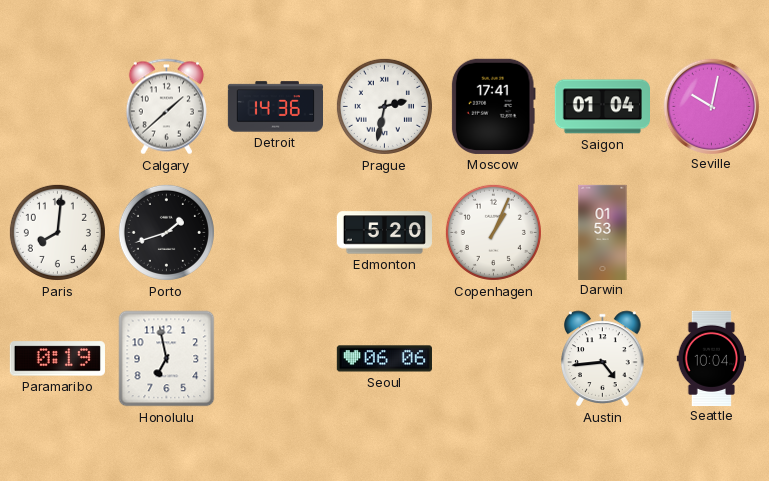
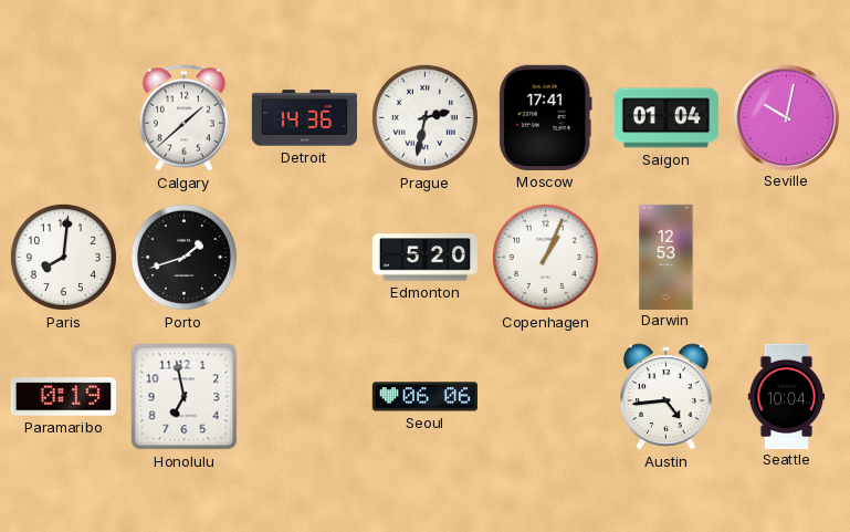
Darwin: 01:53 -> 12:53 (667, 257)
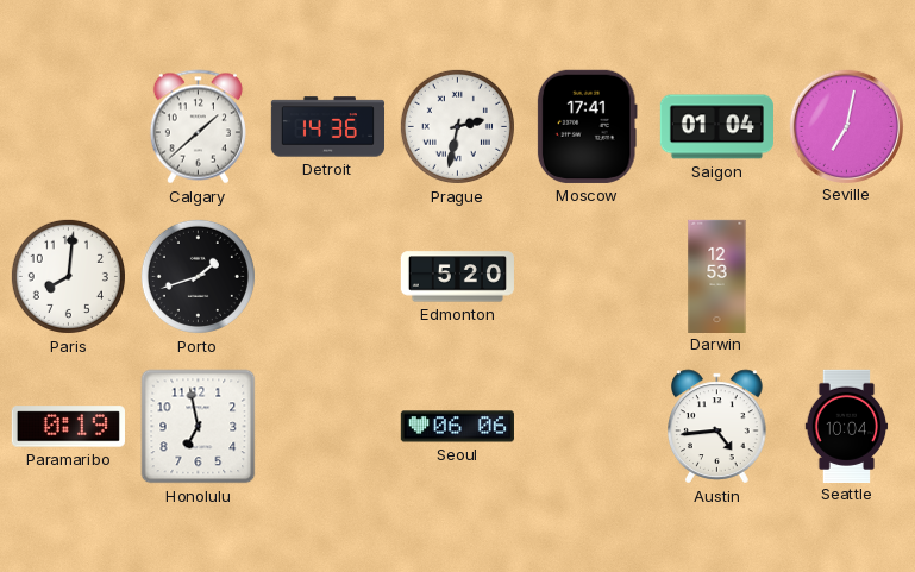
Seville: 10:02 -> 7:02 (846, 126)
Copenhagen: 1:04 -> none (545, 257)
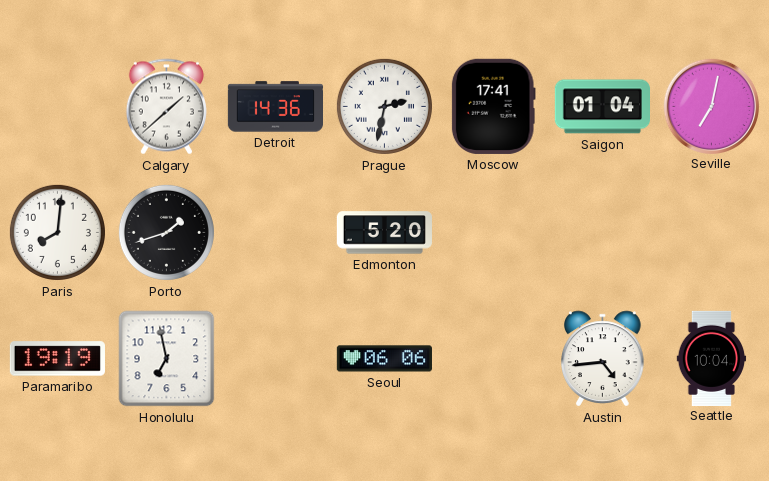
Darwin: 12:53 -> none (717, 276)
Paramaribo: 0:19 -> 19:19 (57, 359)
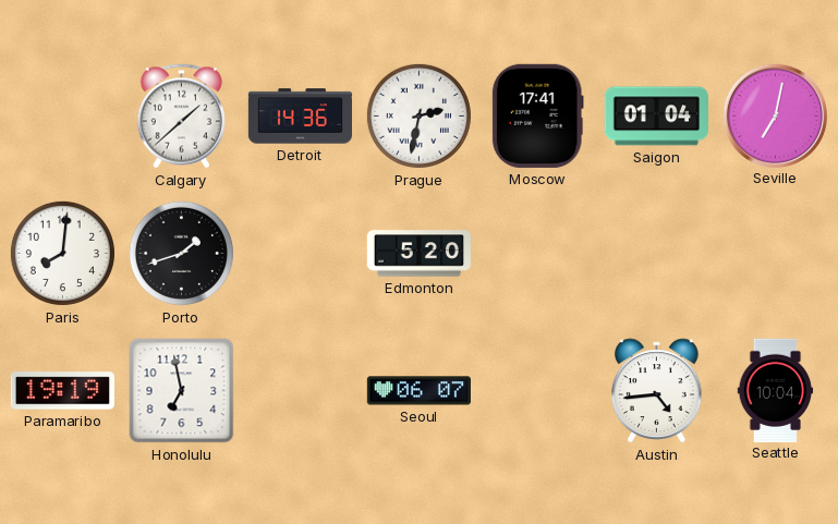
Seoul: 06:06 -> 06:07 (418, 391)
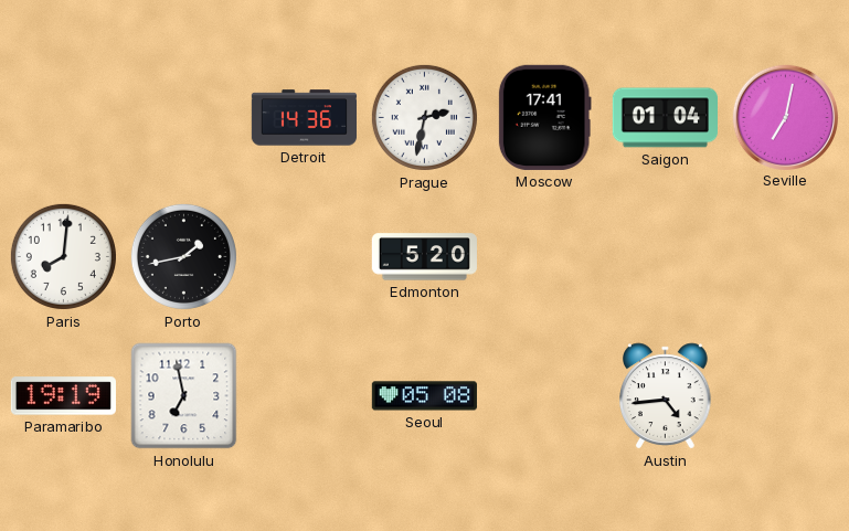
Calgary: 1:38 -> none (181, 117)
Porto: 1:42 -> 1:43 (183, 256)
Seoul: 06:07 -> 05:08 (424, 396)
Seattle: 10:04 -> none (776, 390)
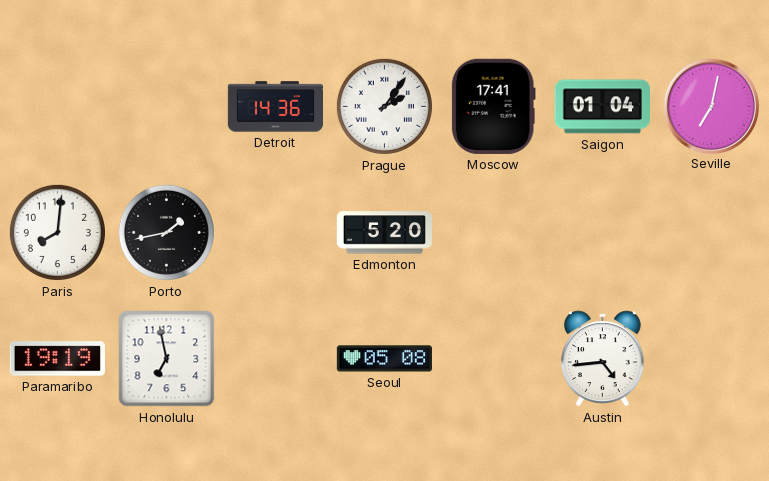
Prague: 2:32 -> 2:06 (384, 106)
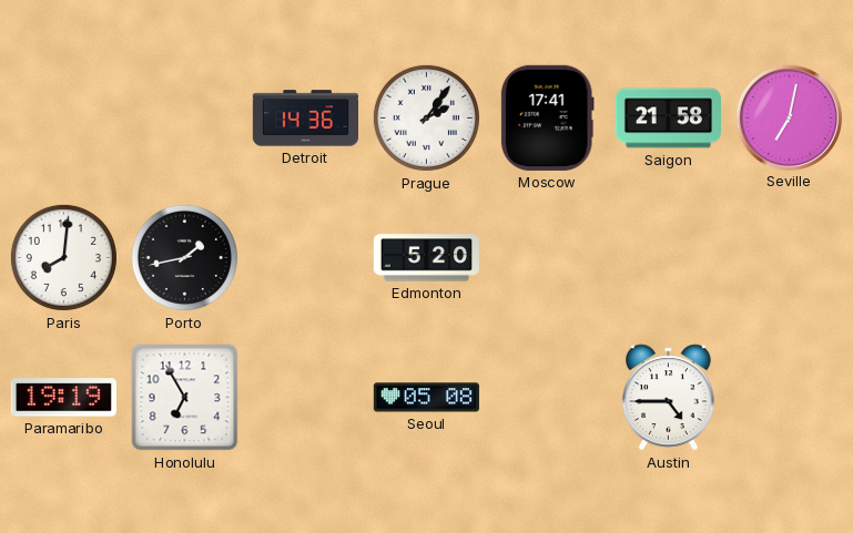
Saigon: 01:04 -> 21:58 (668, 119)
Honolulu: 6:58 -> 6:55 (185, 398)
Austin: 4:44 -> 4:45 (669, 398)
